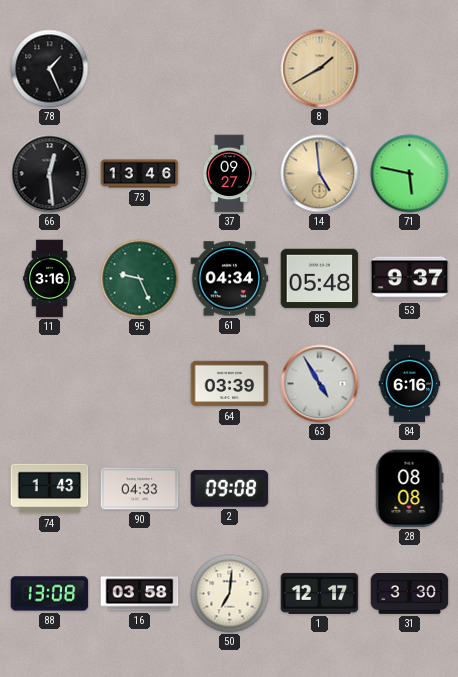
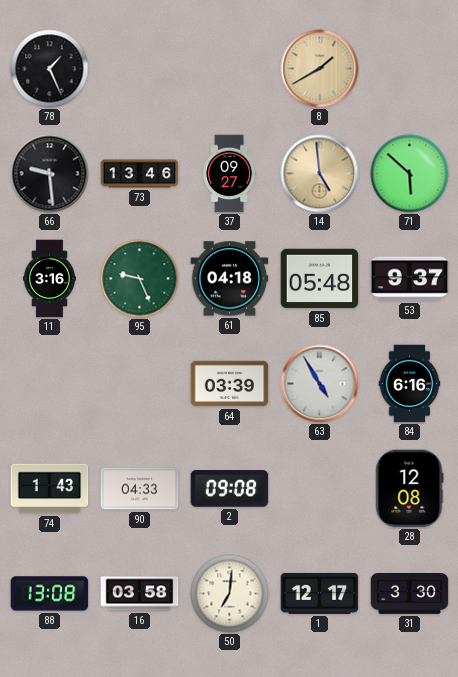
66: 12:29 -> 9:29 (50, 174)
71: 5:47 -> 5:52 (410, 174)
61: 04:34 -> 04:18 (230, 279)
28: 08:08 -> 12:08 (409, 489)
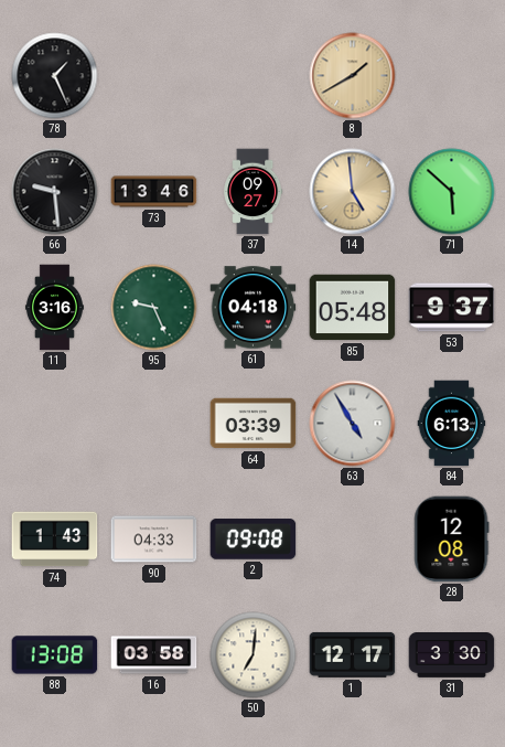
84: 6:16 -> 6:13 (452, 424)
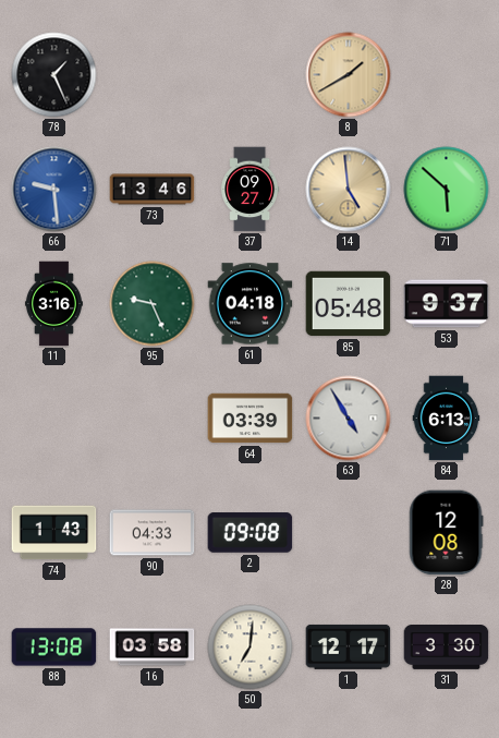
66 dial: black -> blue (54, 190)
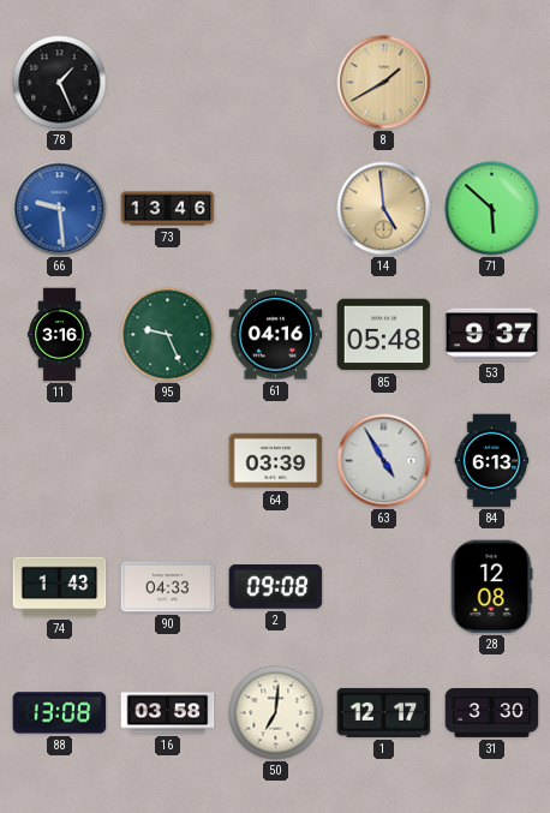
37: 09:27 -> none (251, 190)
61: 04:18 -> 04:16 (276, 335)
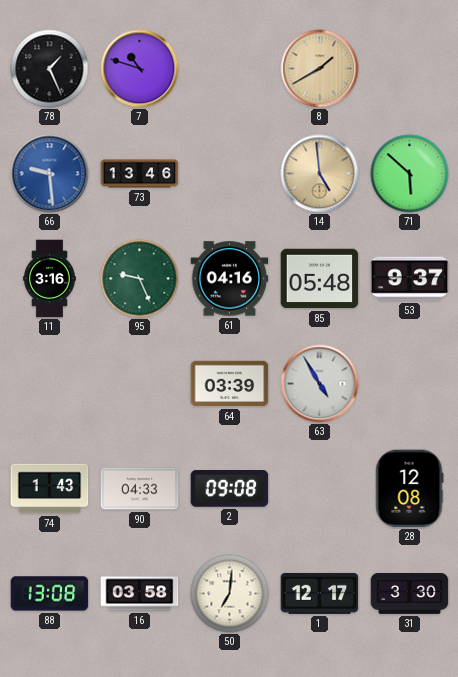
7: none -> 10:48 (140, 69)
84: 6:13 -> none (492, 461)
